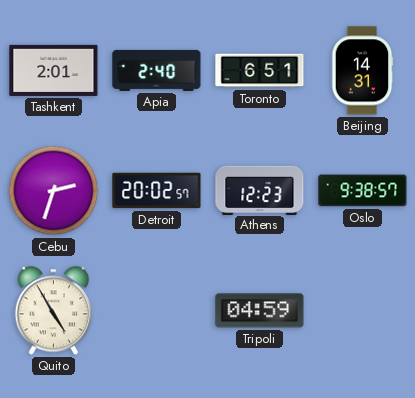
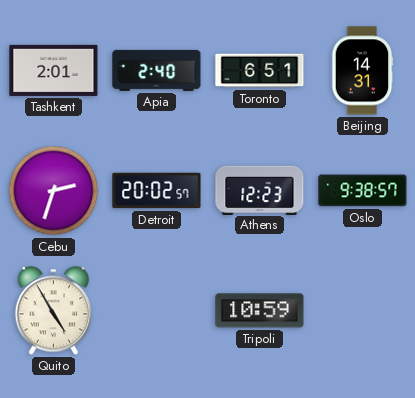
Tripoli: 04:59 -> 10:59 (260, 311)
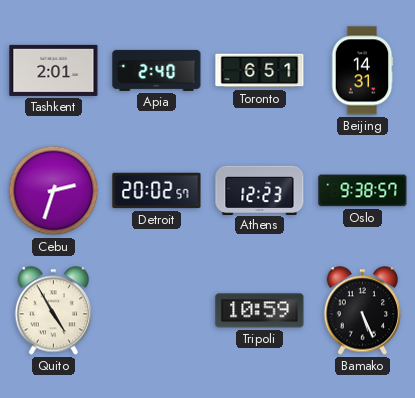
Bamako: none -> 5:26 (363, 311)
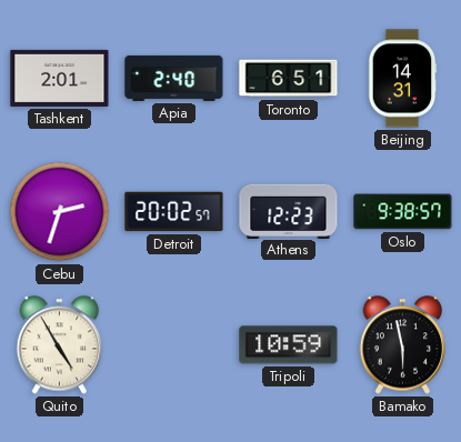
Bamako: 5:26 -> 5:58 (403, 345)
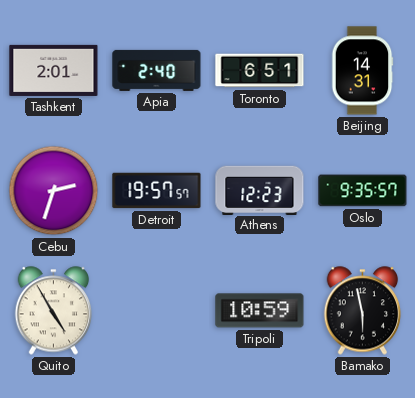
Detroit: 20:02 -> 19:57 (157, 191)
Oslo: 9:38 -> 9:35 (363, 191)
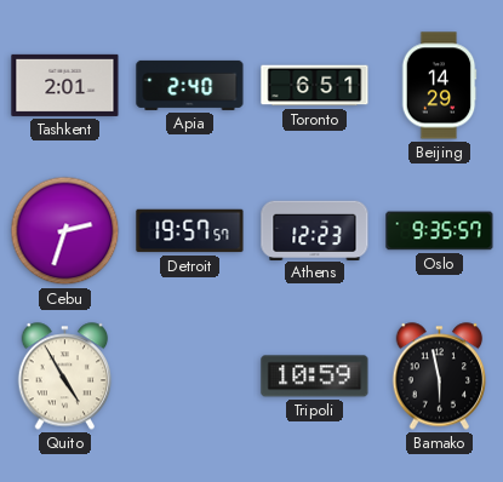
Beijing: 14:31 -> 14:29 (439, 86)
